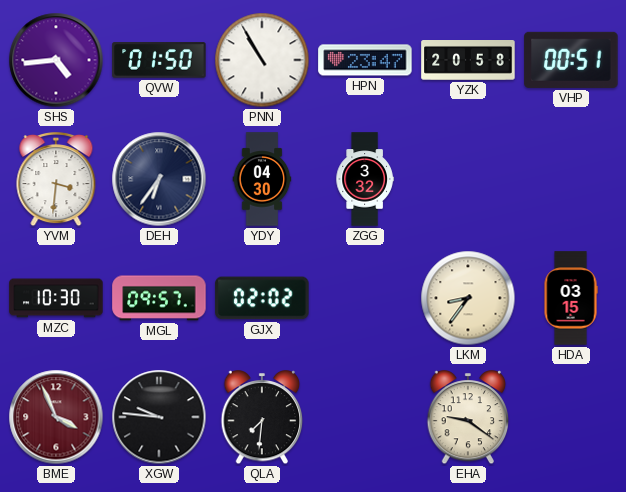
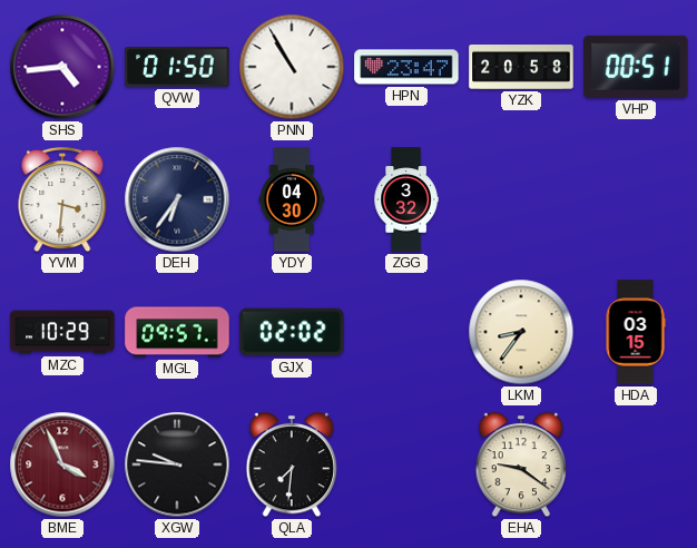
MZC: 10:30 -> 10:29 (62, 332)
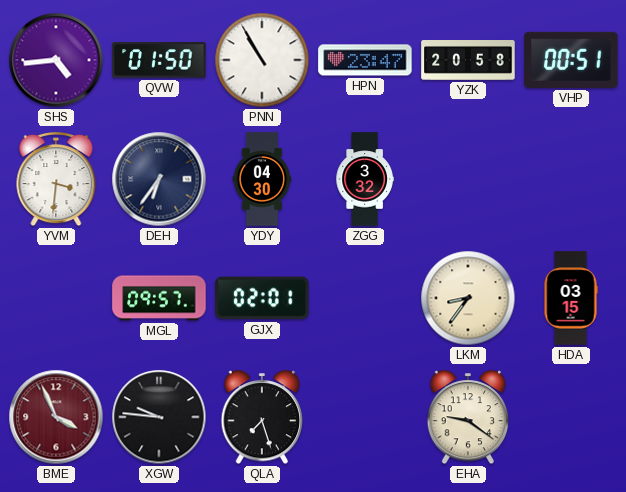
MZC: 10:29 -> none (62, 332)
GJX: 02:02 -> 02:01 (262, 298)
QLA: 7:31 -> 7:27 (262, 418)
